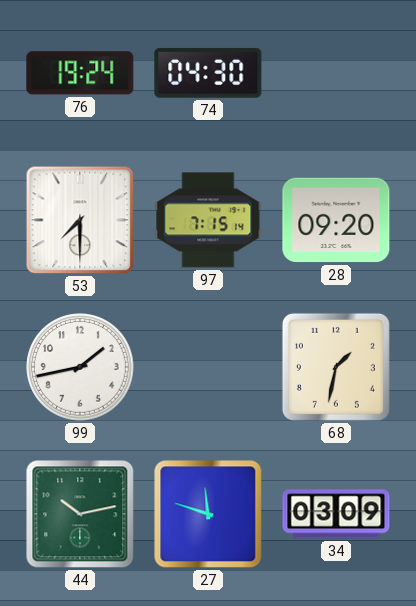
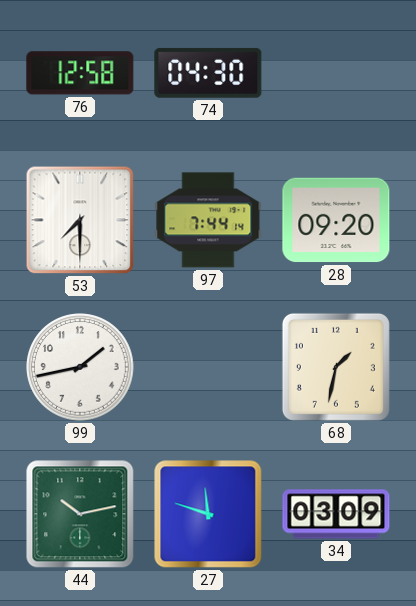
76: 19:24 -> 12:58 (80, 73)
97: 7:15 -> 7:44 (208, 220)
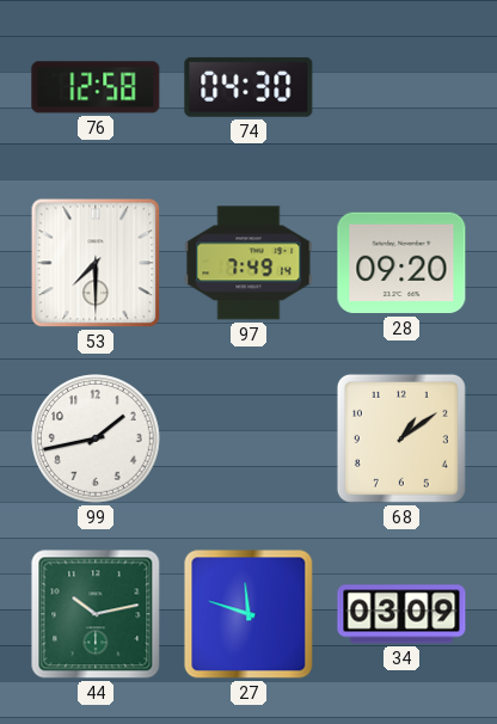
97: 7:44 -> 7:49 (249, 263)
68: 1:32 -> 1:09 (401, 438)
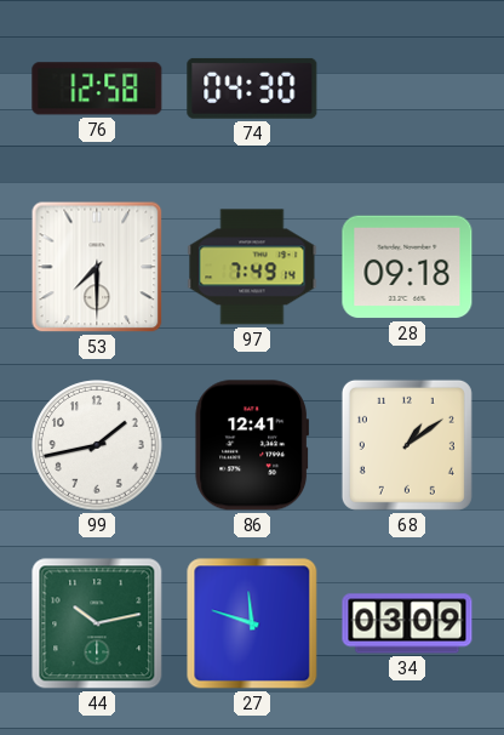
28: 09:20 -> 09:18 (407, 267)
86: none -> 12:41 (252, 445)
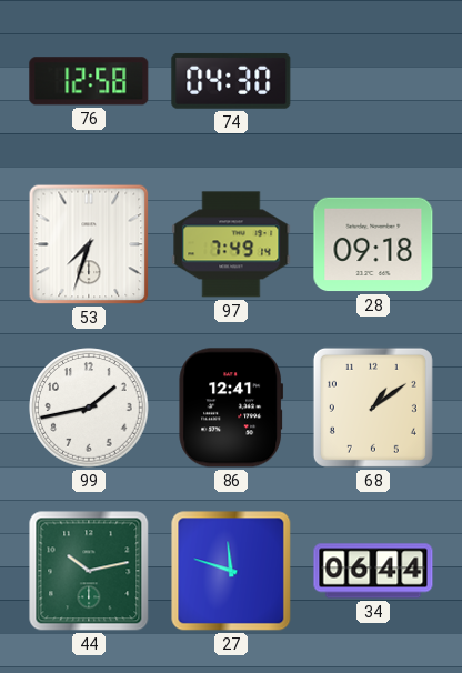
53: 7:30 -> 7:33 (89, 244)
34: 03:09 -> 06:44 (373, 571)
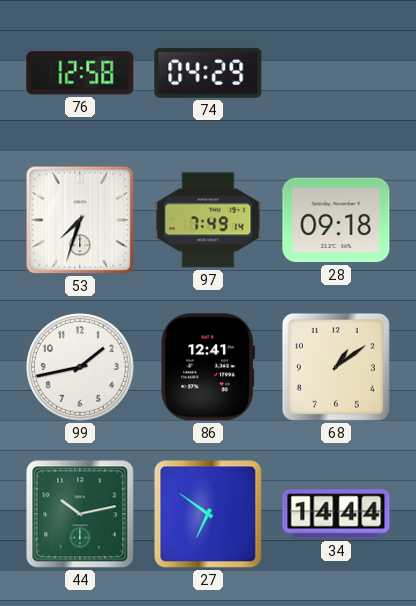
74: 04:30 -> 04:29 (208, 73)
27: 11:48 -> 6:51 (208, 514)
34: 06:44 -> 14:44 (336, 514)
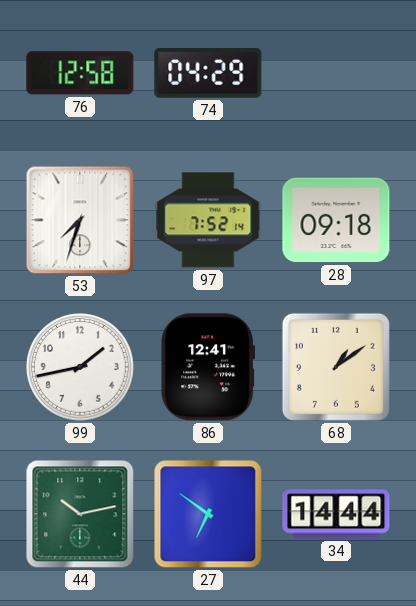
97: 7:49 -> 7:52 (208, 220)
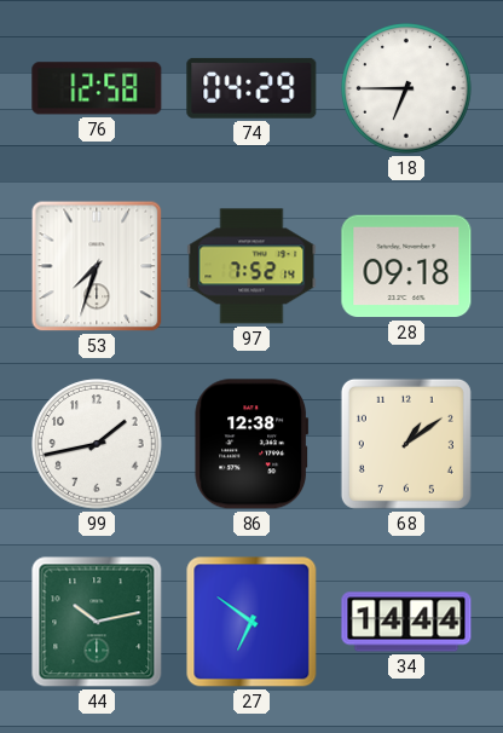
18: none -> 6:45 (406, 88)
86: 12:41 -> 12:38 (251, 444)
